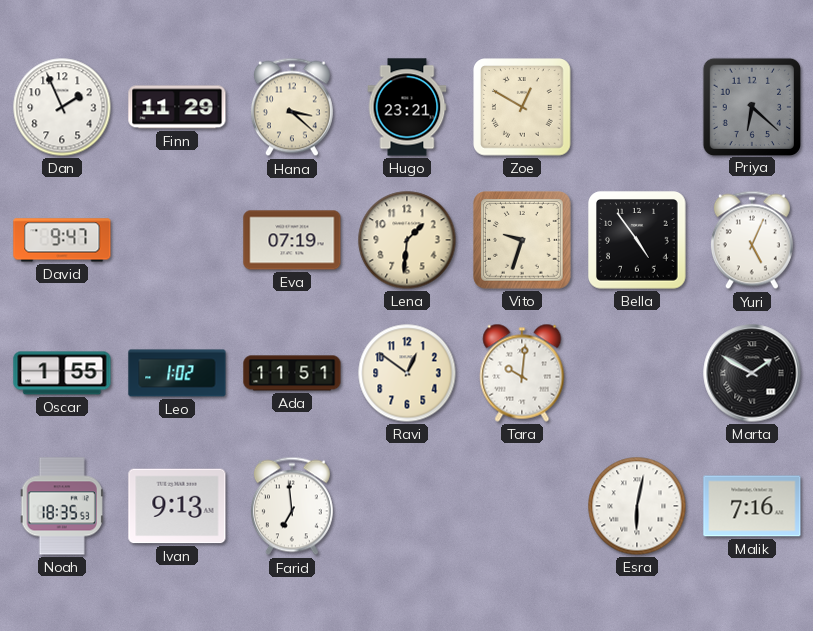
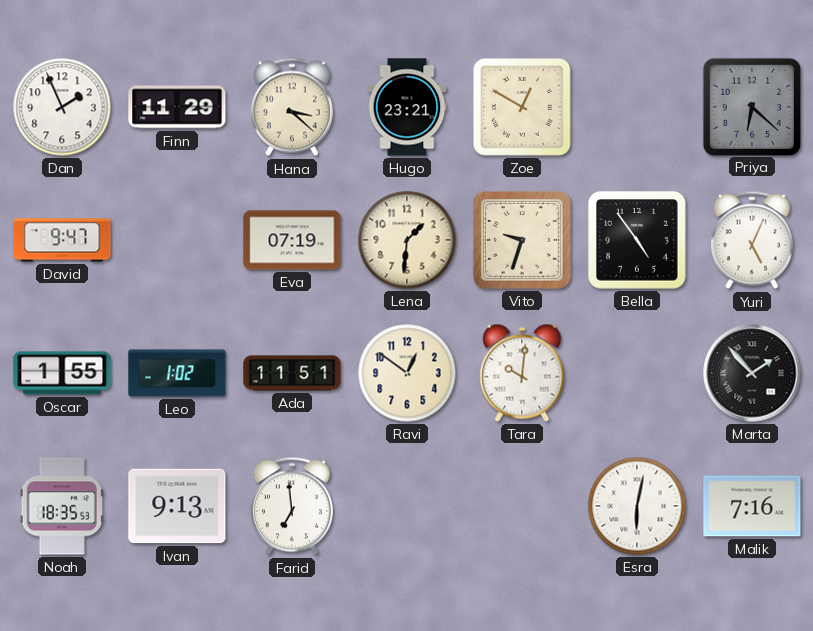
Marta: 1:50 -> 1:53 (752, 373)
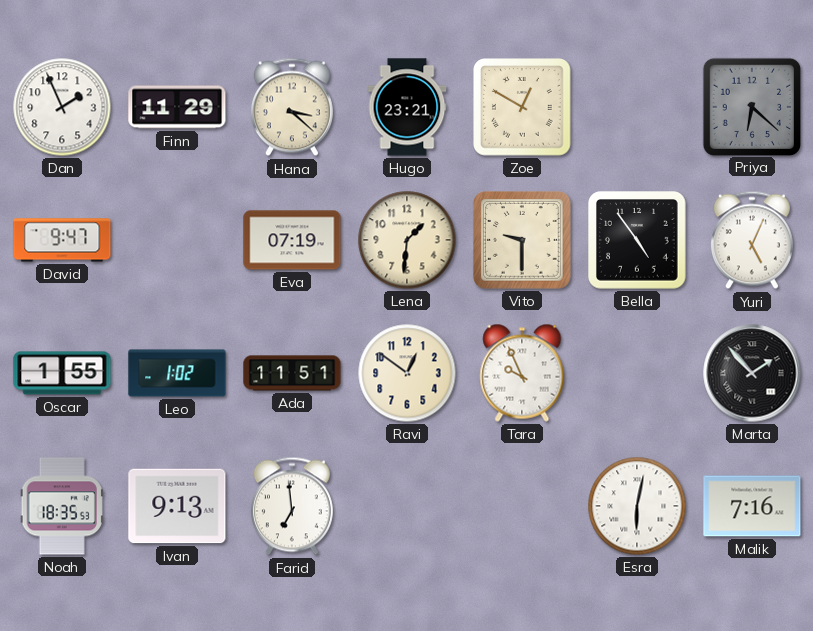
Vito: 9:33 -> 9:30 (523, 241)
Tara: 10:01 -> 9:56 (522, 373)
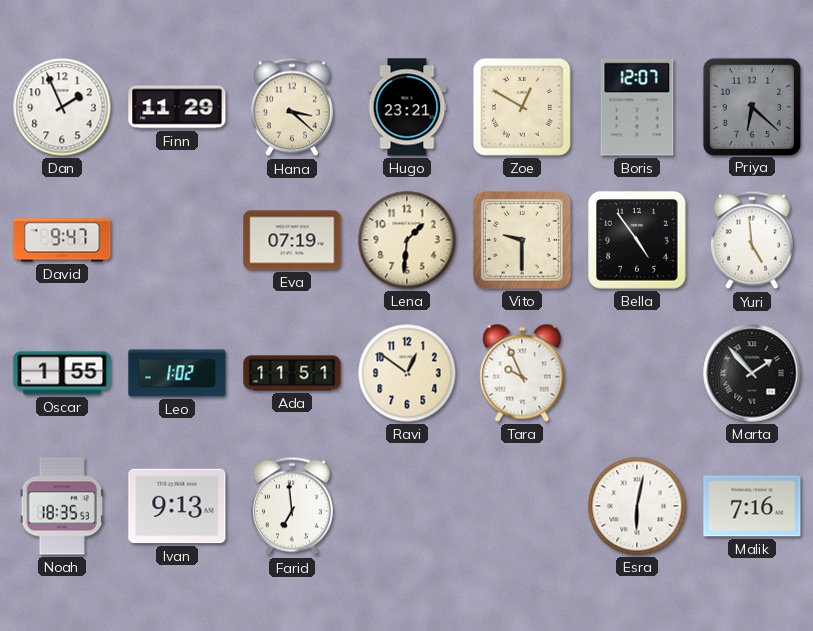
Boris: none -> 12:07 (637, 107)
Yuri: 5:04 -> 4:59 (752, 240)
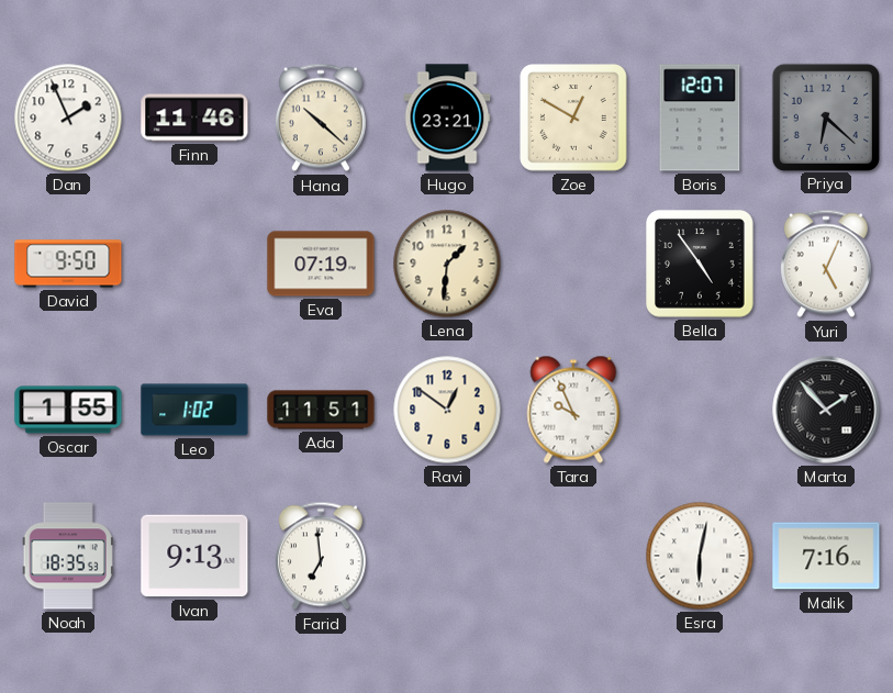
Finn: 11:29 -> 11:46 (194, 118)
Hana: 3:22 -> 10:22 (321, 118)
David: 9:47 -> 9:50 (68, 264)
Vito: 9:30 -> none (523, 241)
Yuri: 4:59 -> 5:04 (826, 264)
